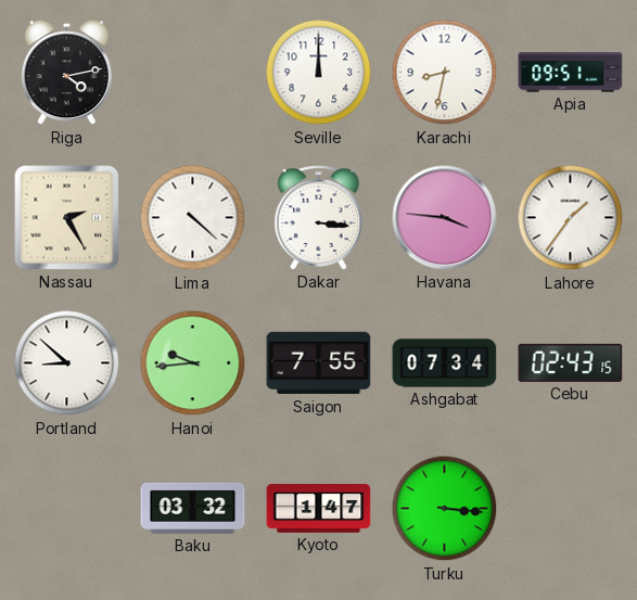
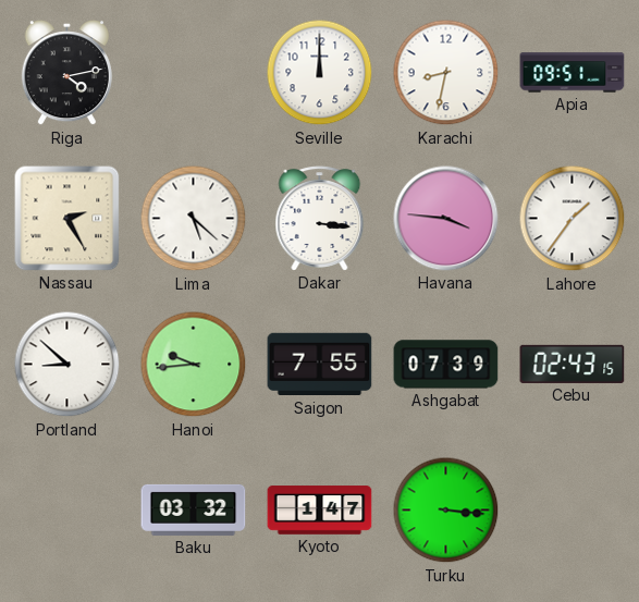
Lima: 4:22 -> 5:22 (194, 219)
Ashgabat: 07:34 -> 07:39 (446, 365)
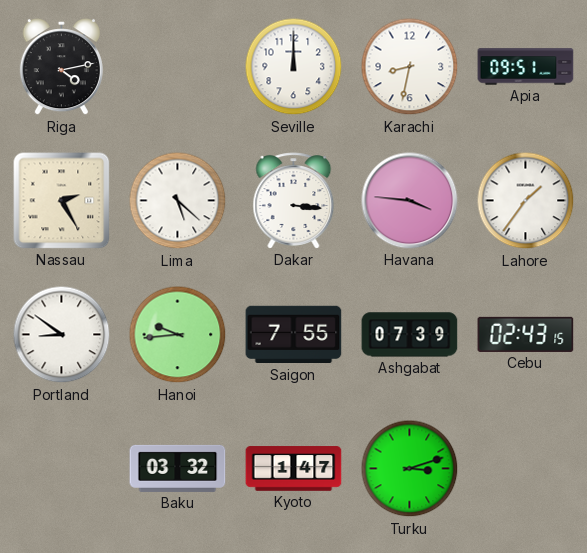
Portland: 8:52 -> 8:51 (62, 335)
Turku: 3:16 -> 3:12 (410, 469)
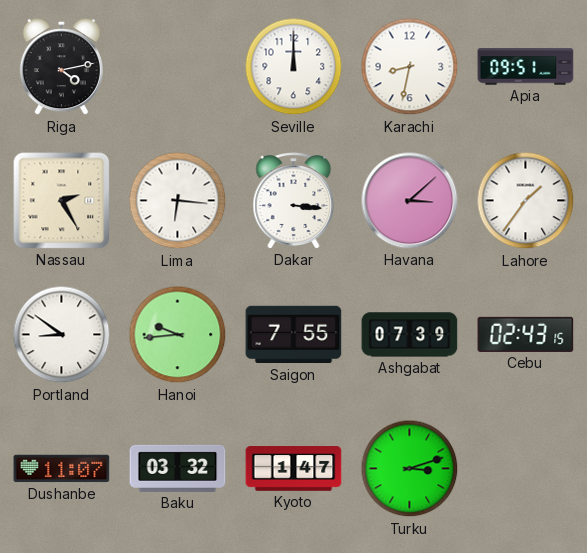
Lima: 5:22 -> 6:16 (178, 201)
Havana: 3:46 -> 3:08 (410, 201)
Dushanbe: none -> 11:07 (62, 469)
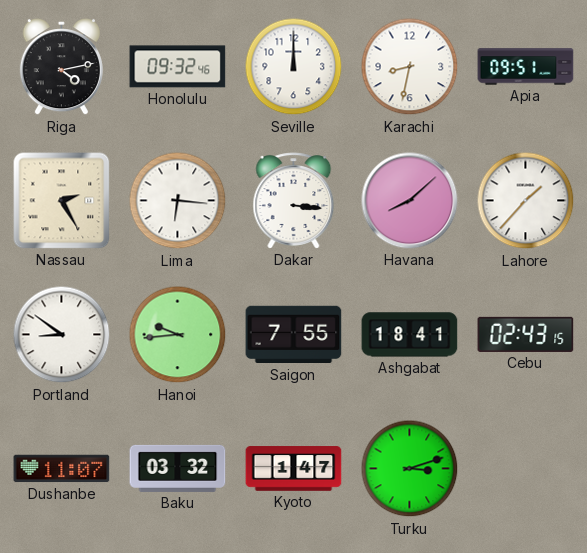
Honolulu: none -> 09:32 (178, 67)
Havana: 3:08 -> 8:08 (410, 201)
Lahore: 1:36 -> 1:37 (526, 201)
Ashgabat: 07:39 -> 18:41 (410, 335)
